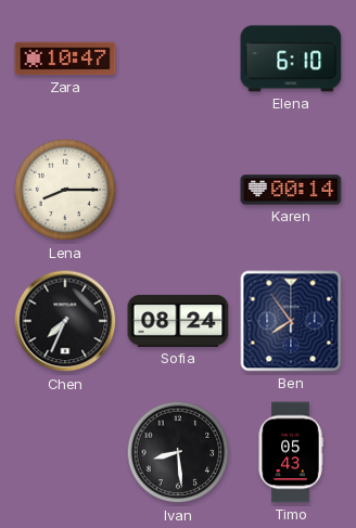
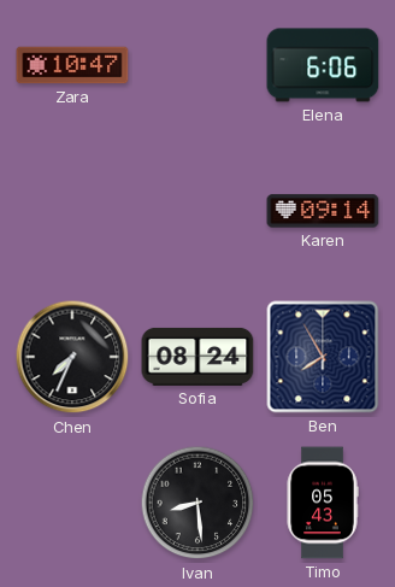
Elena: 6:10 -> 6:06 (323, 65)
Lena: 8:15 -> none (65, 190)
Karen: 00:14 -> 09:14 (323, 211)
Ben: 7:54 -> 7:55 (323, 357)
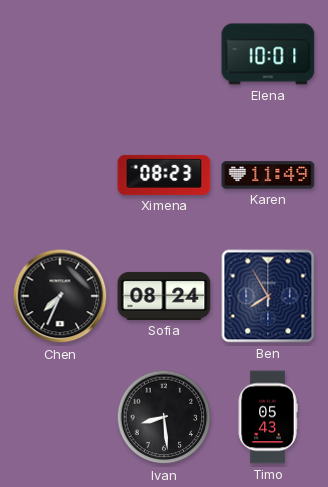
Zara: 10:47 -> none (72, 65)
Elena: 6:06 -> 10:01 (268, 54)
Ximena: none -> 08:23 (164, 175)
Karen: 09:14 -> 11:49 (268, 175)
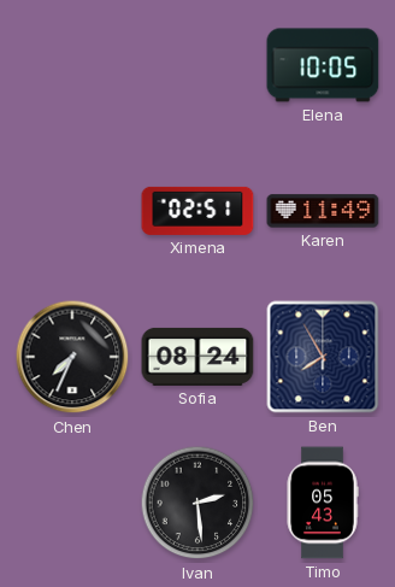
Elena: 10:01 -> 10:05 (323, 65)
Ximena: 08:23 -> 02:51 (197, 211)
Ivan: 8:29 -> 2:29 (197, 503)
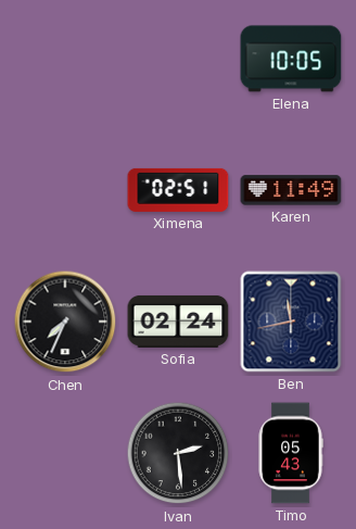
Sofia: 08:24 -> 02:24 (178, 322)
Ben: 7:55 -> 11:43 (291, 322)
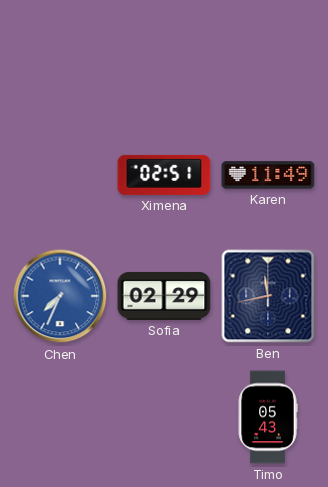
Elena: 10:05 -> none (291, 59)
Chen dial: black -> blue (60, 296)
Sofia: 02:24 -> 02:29 (164, 296)
Ivan: 2:29 -> none (178, 453)
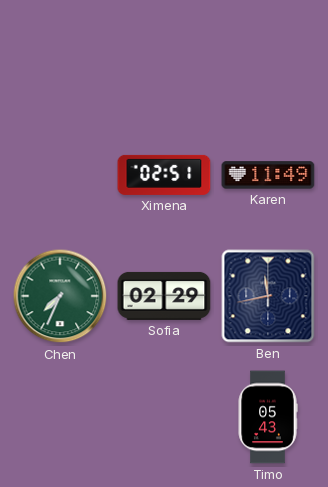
Chen dial: blue -> green (60, 296)
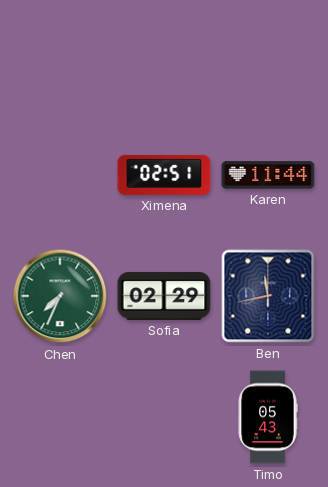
Karen: 11:49 -> 11:44 (268, 175)
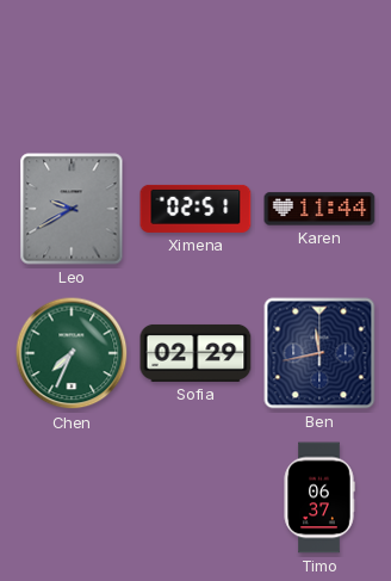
Leo: none -> 9:40 (72, 209)
Timo: 05:43 -> 06:37 (319, 497)
